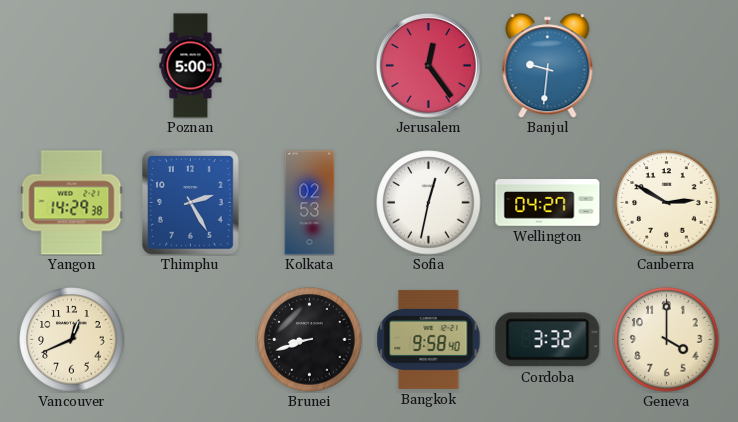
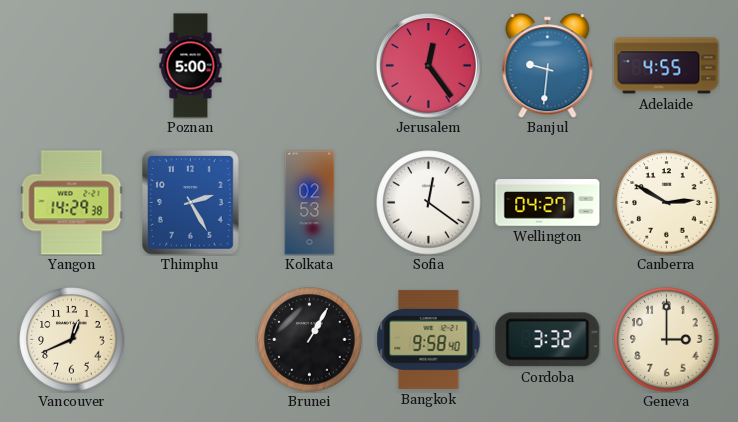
Adelaide: none -> 4:55 (667, 66)
Sofia: 12:32 -> 12:21 (429, 203)
Brunei: 8:42 -> 1:05 (310, 340)
Geneva: 4:00 -> 3:00 (667, 340)
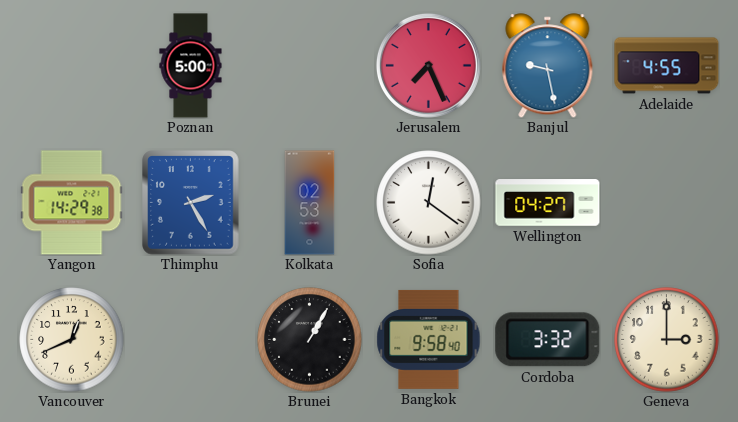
Jerusalem: 12:24 -> 7:26 (428, 65)
Banjul: 9:31 -> 9:28 (548, 66)
Canberra: 2:50 -> none (667, 203)
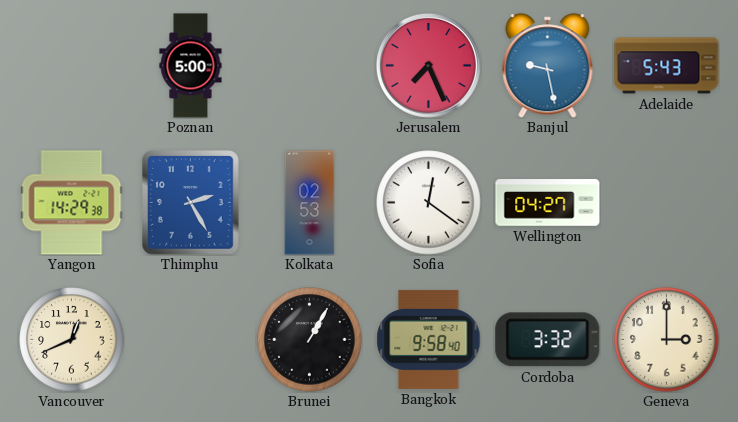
Adelaide: 4:55 -> 5:43 (667, 66)
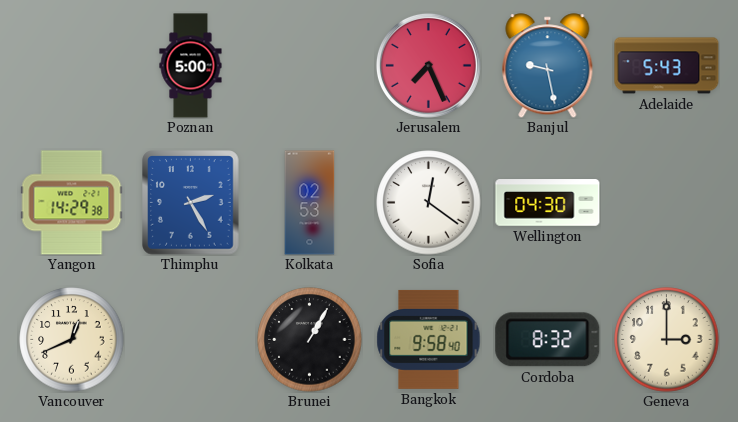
Wellington: 04:27 -> 04:30 (548, 203)
Cordoba: 3:32 -> 8:32 (548, 340)
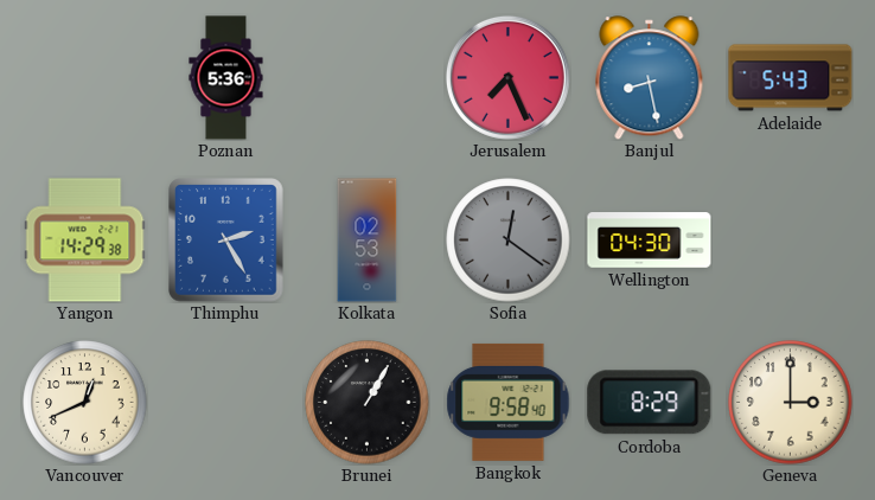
Poznan: 5:00 -> 5:36 (226, 78)
Banjul: 9:28 -> 8:28 (650, 78)
Sofia dial: white -> grey (509, 241)
Cordoba: 8:32 -> 8:29 (650, 403)
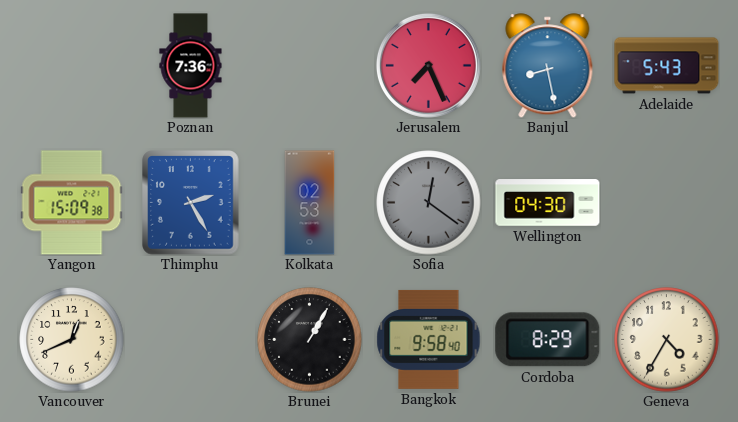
Poznan: 5:36 -> 7:36 (191, 66)
Yangon: 14:29 -> 15:09 (72, 203)
Geneva: 3:00 -> 4:35 (667, 340)
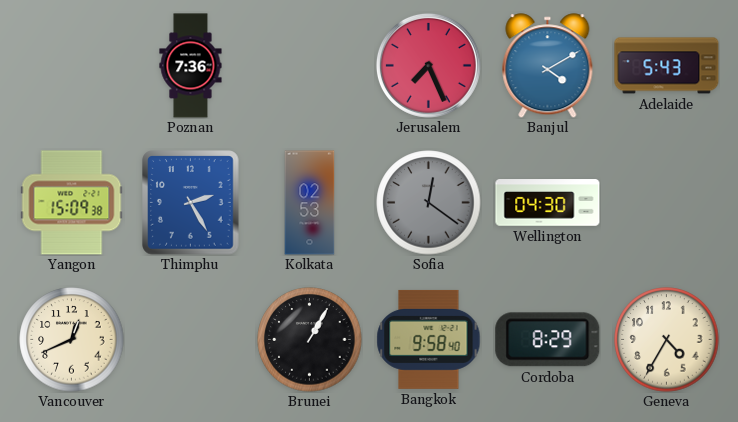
Banjul: 8:28 -> 4:10 (548, 66)
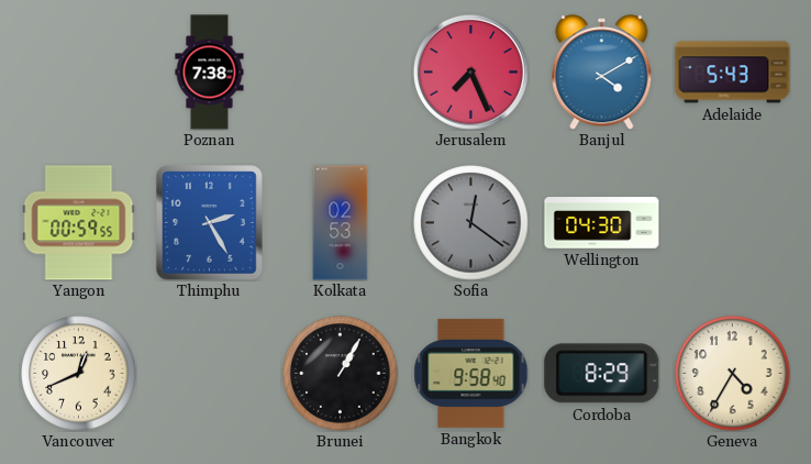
Poznan: 7:36 -> 7:38 (210, 73)
Yangon: 15:09 -> 00:59 (79, 223)
